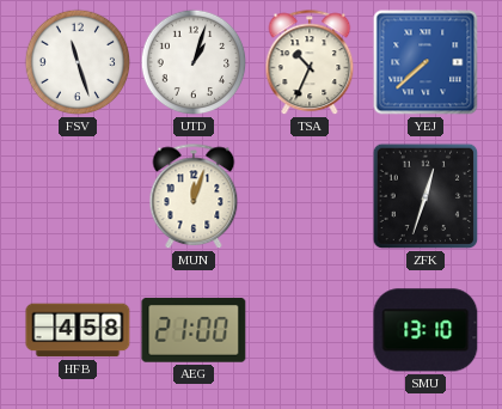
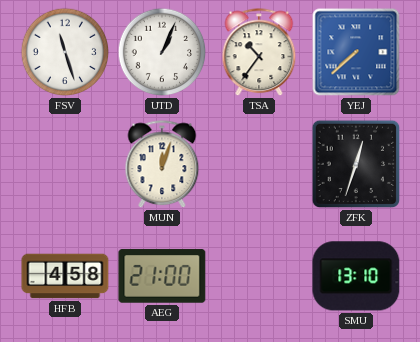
UTD: 1:03 -> 1:04 (162, 52)
TSA: 10:34 -> 10:36 (259, 53)
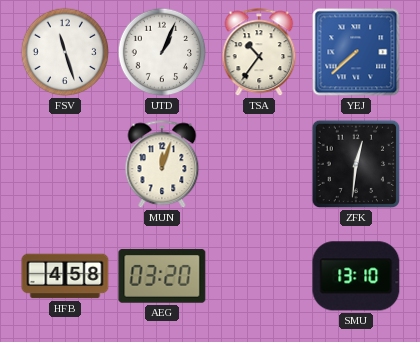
ZFK: 12:33 -> 12:31 (356, 164)
AEG: 21:00 -> 03:20 (162, 276)
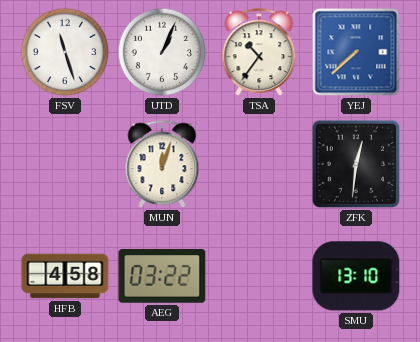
AEG: 03:20 -> 03:22 (162, 276)
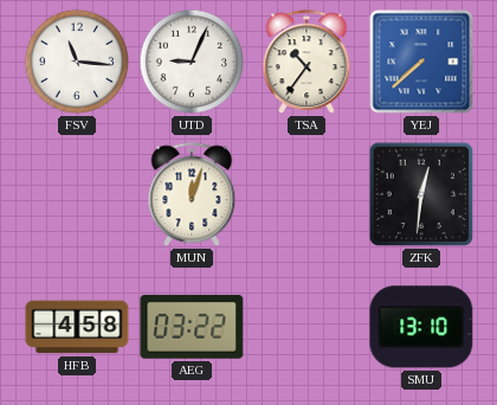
FSV: 11:27 -> 11:16 (77, 62)
UTD: 1:04 -> 9:04 (192, 62)
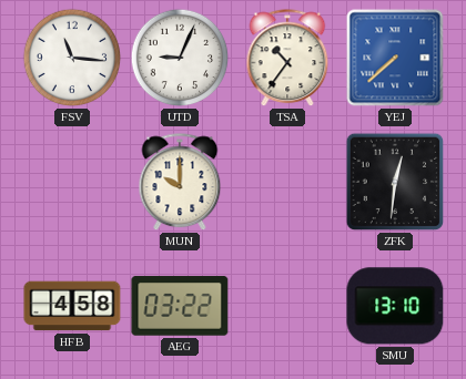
MUN: 12:03 -> 10:00 (180, 183)
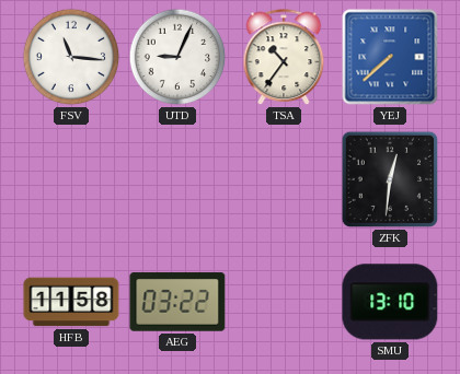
MUN: 10:00 -> none (180, 183)
HFB: 4:58 -> 11:58 (71, 302)
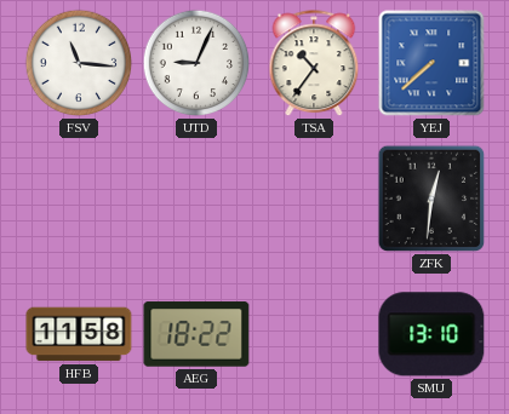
AEG: 03:22 -> 18:22 (196, 334)
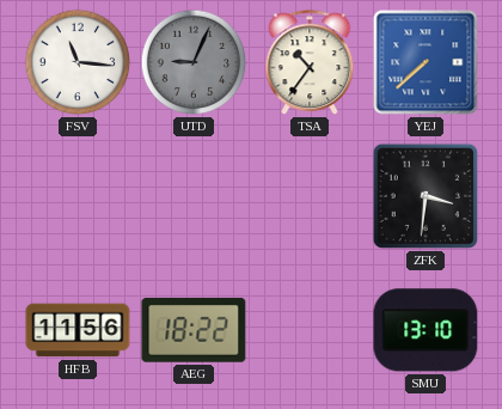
UTD dial: white -> grey (194, 62)
ZFK: 12:31 -> 3:31 (426, 196)
HFB: 11:58 -> 11:56 (78, 330)
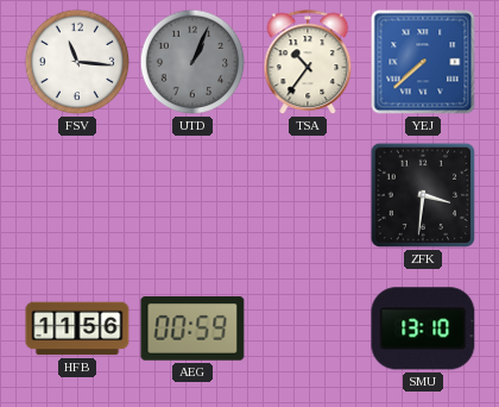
UTD: 9:04 -> 1:04 (192, 62)
AEG: 18:22 -> 00:59 (192, 328)
